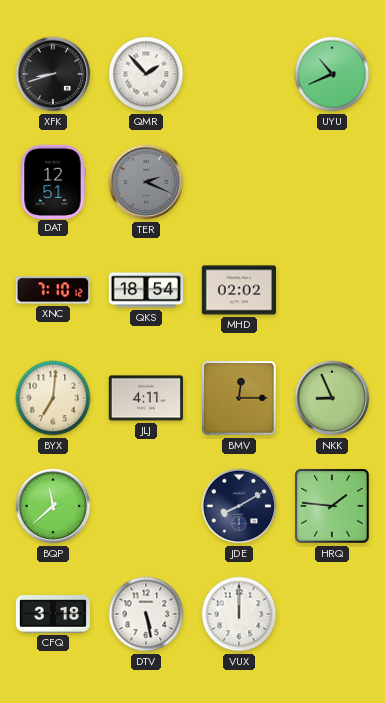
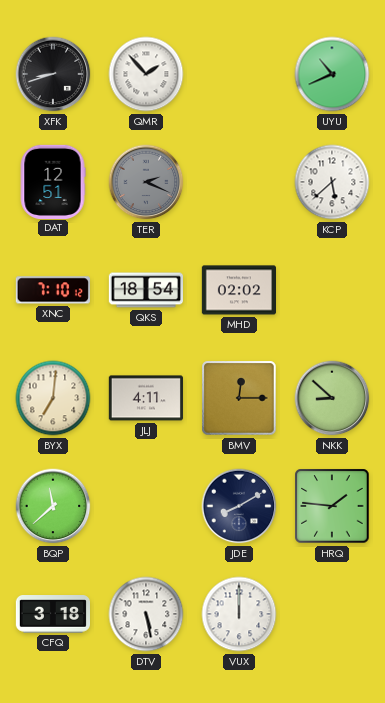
KCP: none -> 5:38 (332, 182)
NKK: 8:56 -> 8:52 (332, 398)
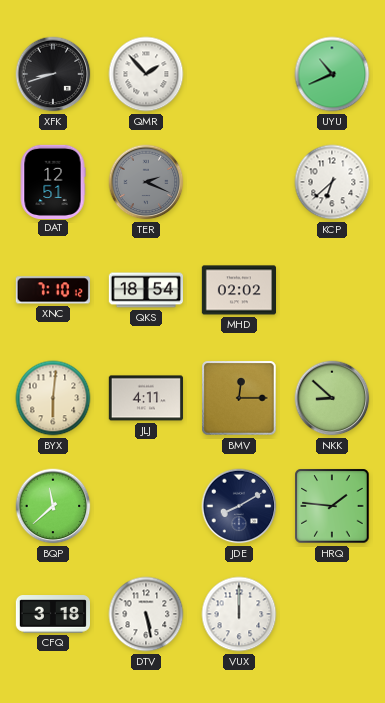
KCP: 5:38 -> 6:38 (332, 182)
BYX: 7:01 -> 6:01 (53, 398)
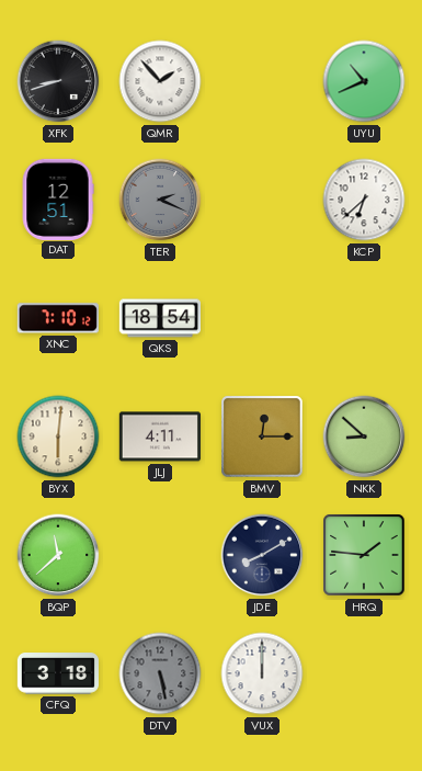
MHD: 02:02 -> none (238, 290)
DTV dial: white -> grey (160, 673)
